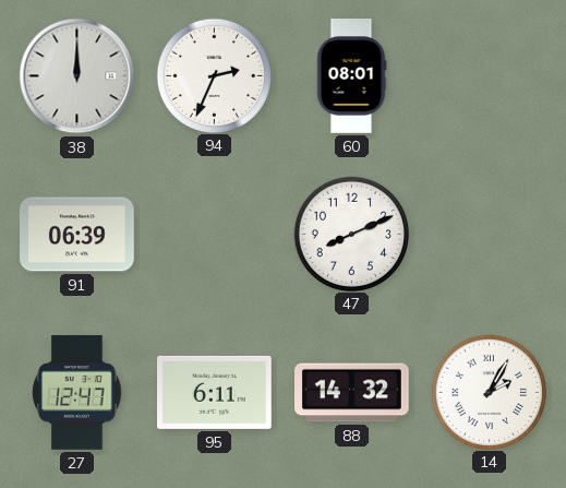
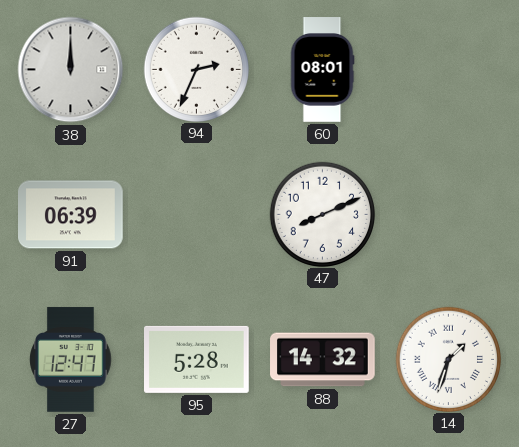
95: 6:11 -> 5:28 (197, 359)
14: 2:05 -> 1:33 (448, 359)
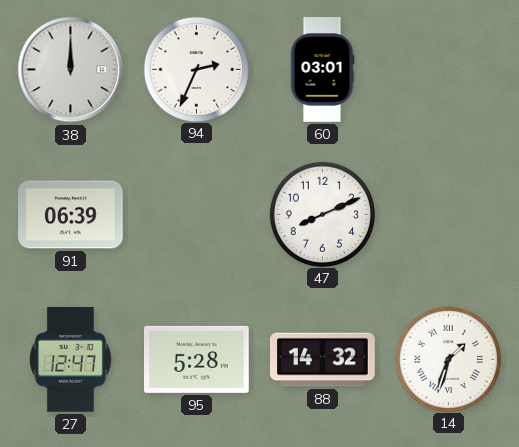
60: 08:01 -> 03:01 (322, 70)
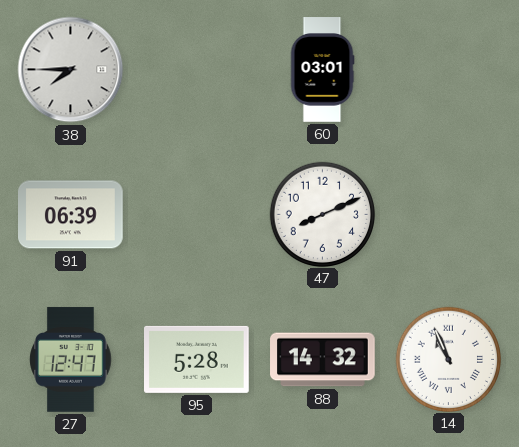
38: 12:00 -> 7:45 (71, 70)
94: 2:34 -> none (196, 69)
14: 1:33 -> 10:56 (448, 359)
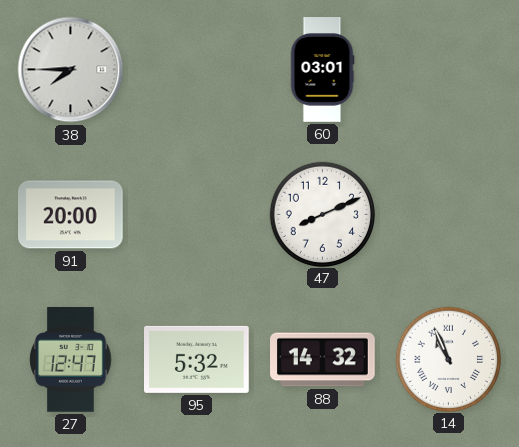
91: 06:39 -> 20:00 (71, 215)
95: 5:28 -> 5:32 (197, 359)
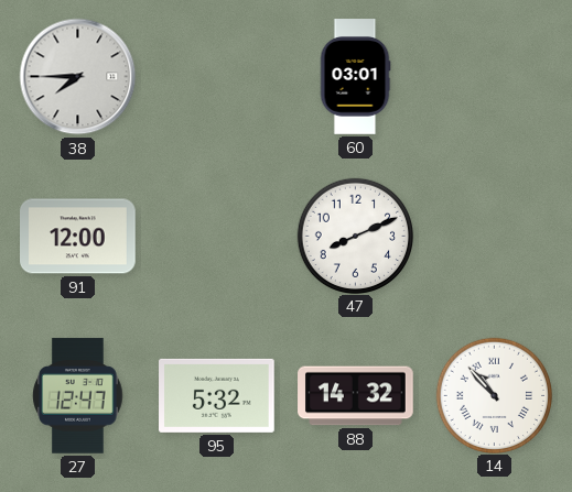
91: 20:00 -> 12:00 (78, 237)
14: 10:56 -> 10:53 (494, 395)
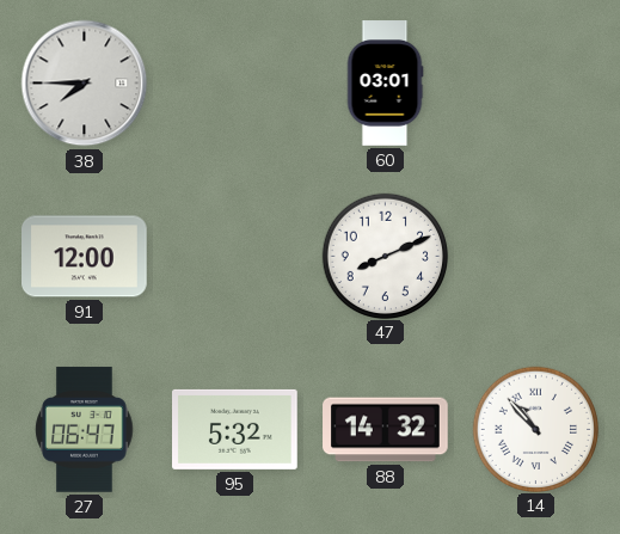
27: 12:47 -> 06:47 (85, 430)
